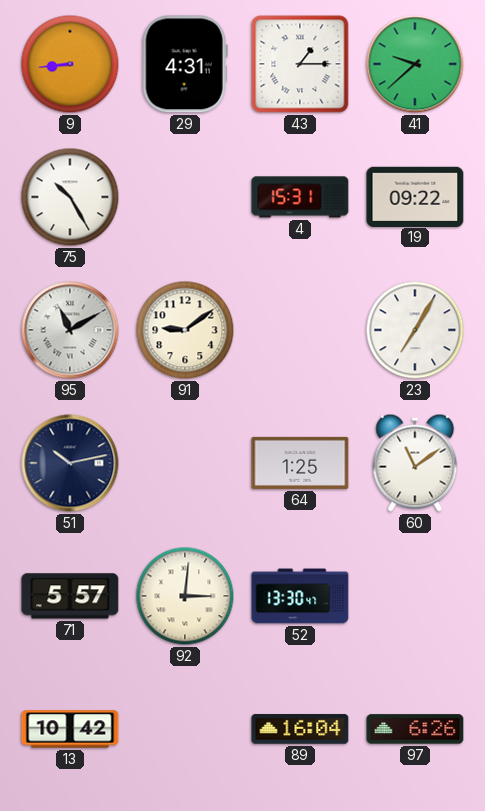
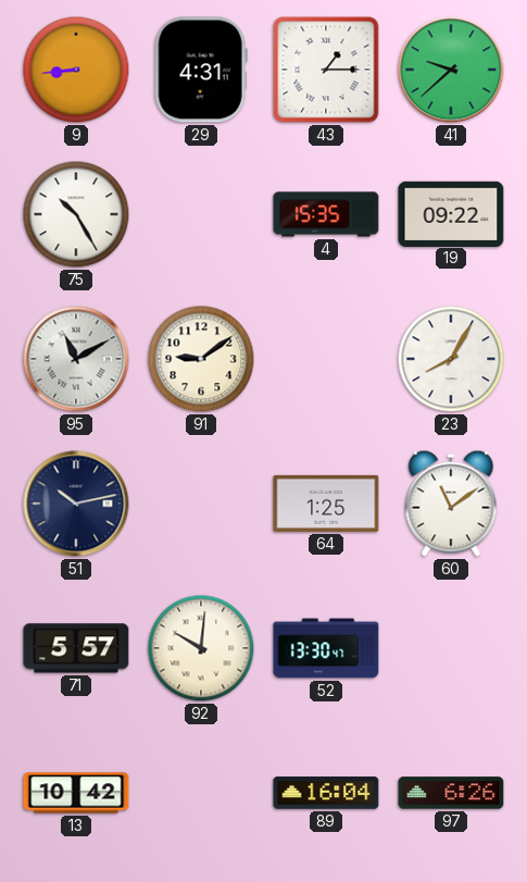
4: 15:31 -> 15:35 (326, 214)
23: 7:05 -> 8:05 (451, 359)
92: 3:01 -> 10:01 (201, 648)
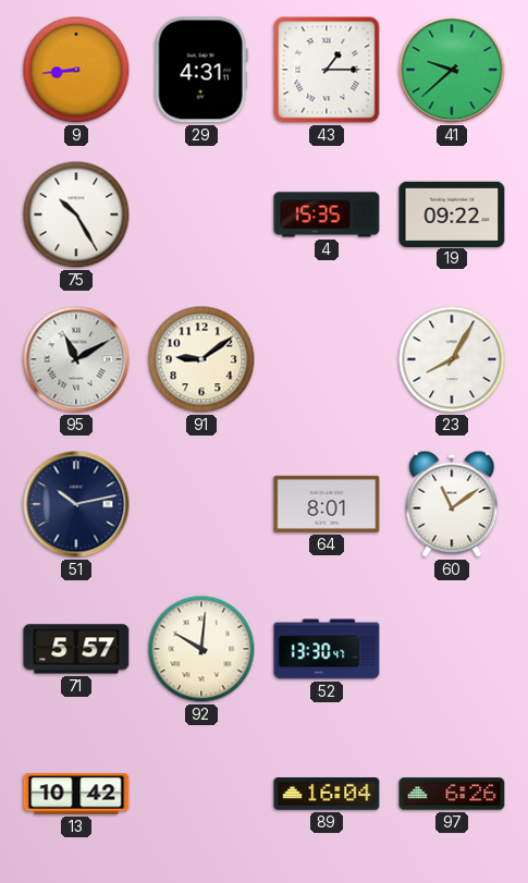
64: 1:25 -> 8:01 (327, 504)
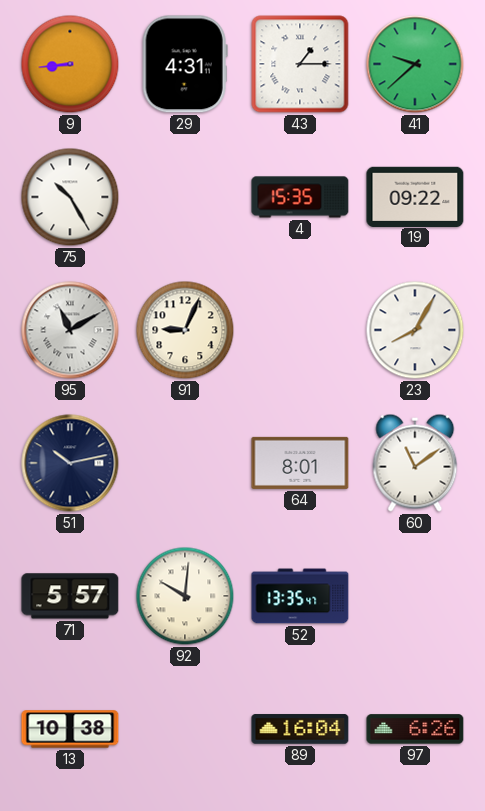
91: 9:09 -> 9:04 (185, 330)
52: 13:30 -> 13:35 (300, 596)
13: 10:42 -> 10:38 (70, 729)
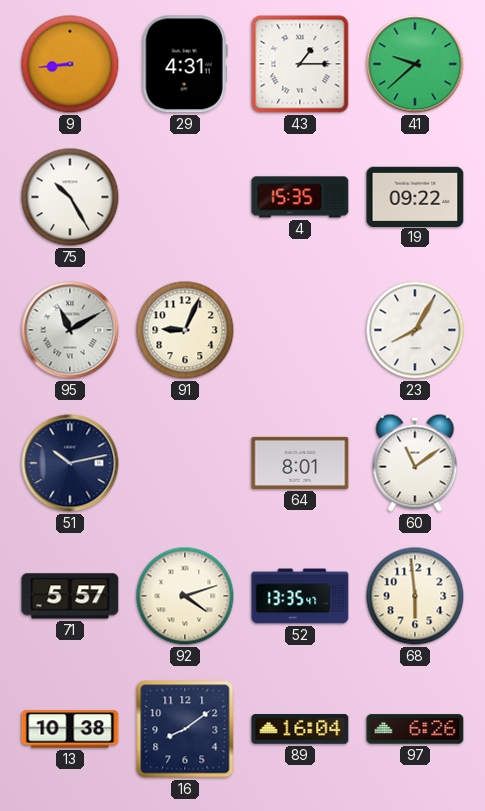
92: 10:01 -> 4:12 (185, 596)
68: none -> 5:59 (415, 596)
16: none -> 8:09 (185, 729)
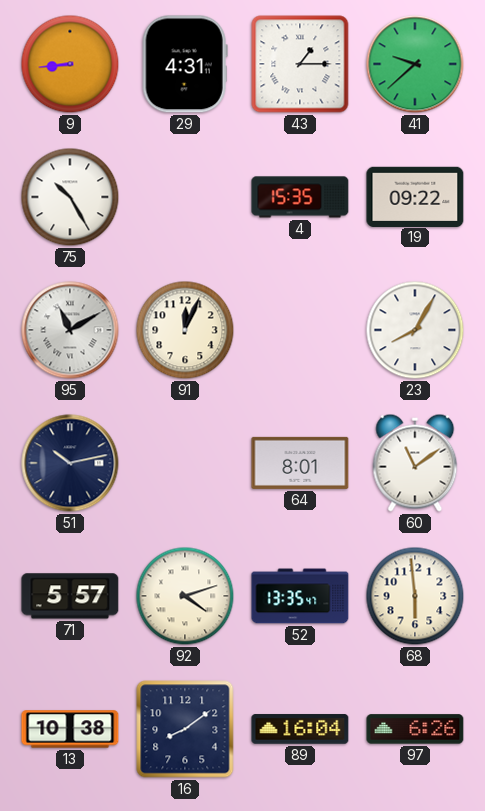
91: 9:04 -> 12:04 (185, 330)
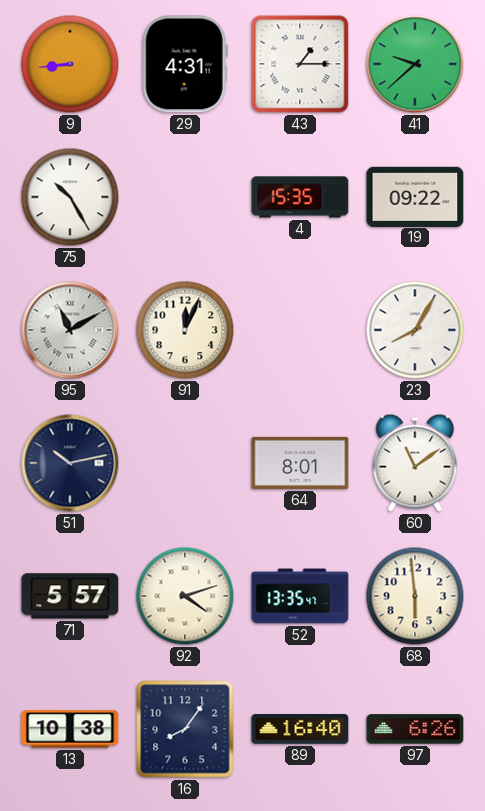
16: 8:09 -> 8:06 (185, 729)
89: 16:04 -> 16:40 (300, 729)
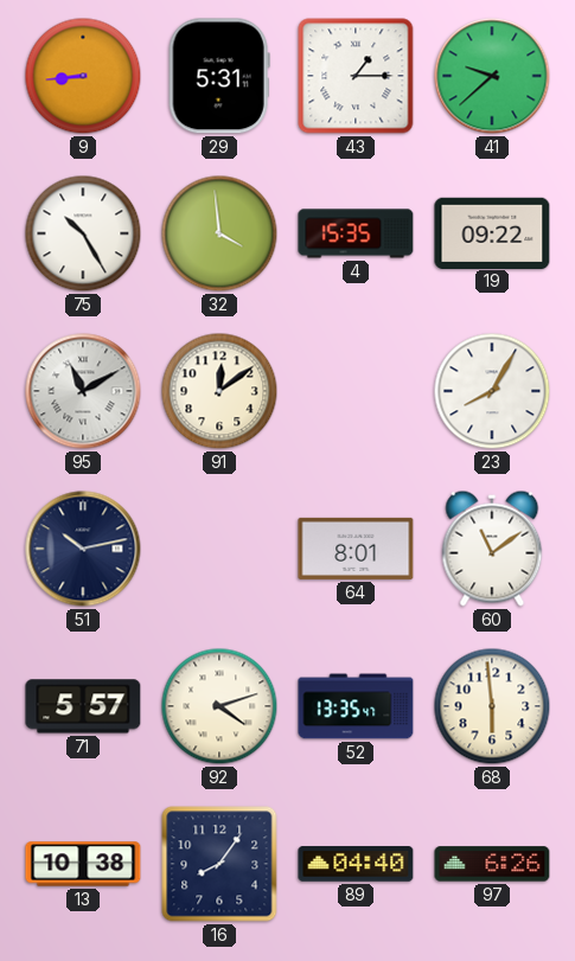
29: 4:31 -> 5:31 (219, 76)
32: none -> 3:59 (219, 233)
91: 12:04 -> 12:09 (219, 391)
89: 16:40 -> 04:40 (356, 864)
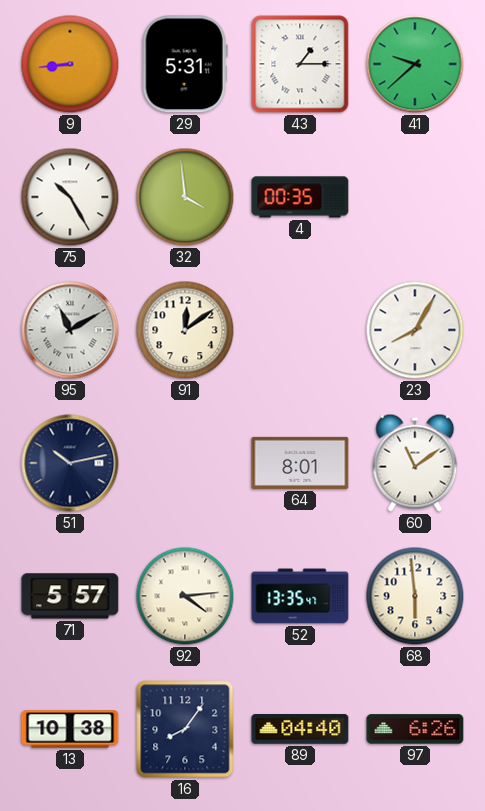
4: 15:35 -> 00:35 (300, 197)
19: 09:22 -> none (492, 232)
92: 4:12 -> 4:14 (185, 596)
